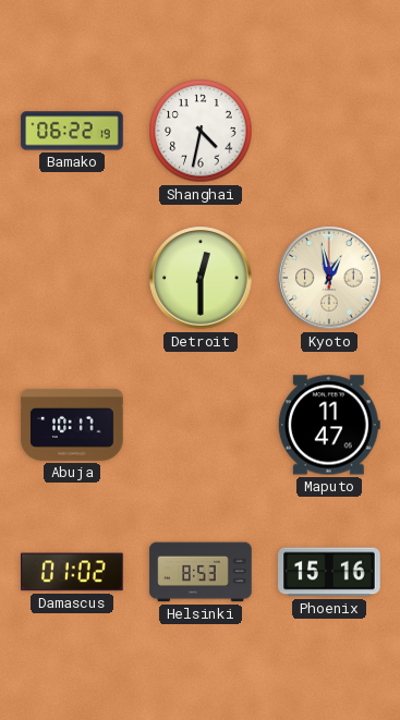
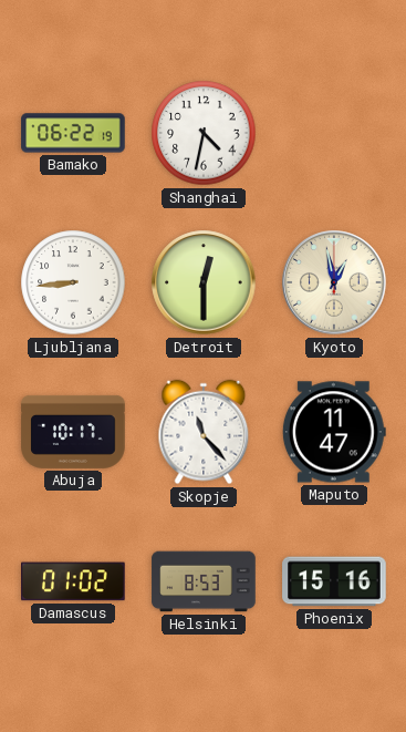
Ljubljana: none -> 8:44 (73, 282)
Skopje: none -> 11:23 (204, 432)
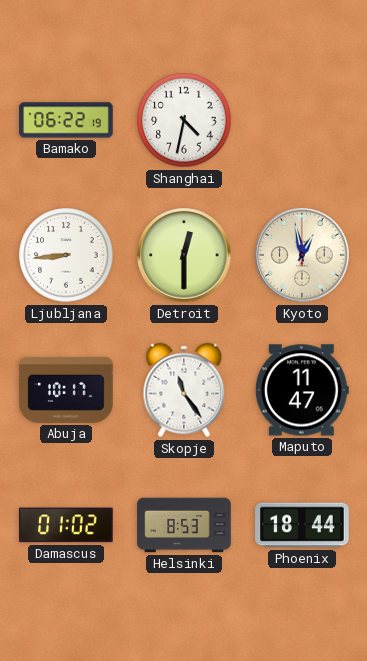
Skopje: 11:23 -> 11:24 (184, 390)
Phoenix: 15:16 -> 18:44 (302, 525)
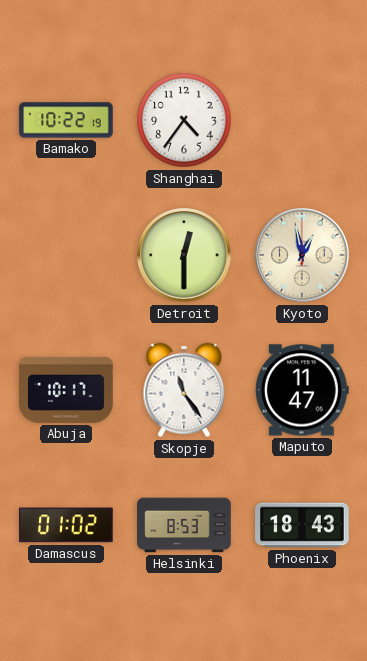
Bamako: 06:22 -> 10:22 (66, 120)
Shanghai: 4:32 -> 4:36 (184, 120)
Ljubljana: 8:44 -> none (66, 255)
Phoenix: 18:44 -> 18:43 (302, 525)
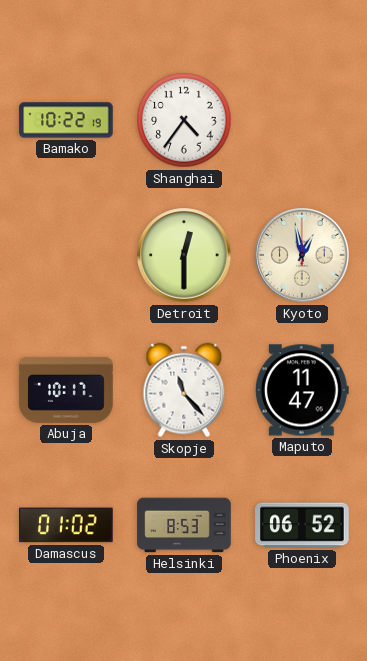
Skopje: 11:24 -> 11:23 (184, 390)
Phoenix: 18:43 -> 06:52 (302, 525)
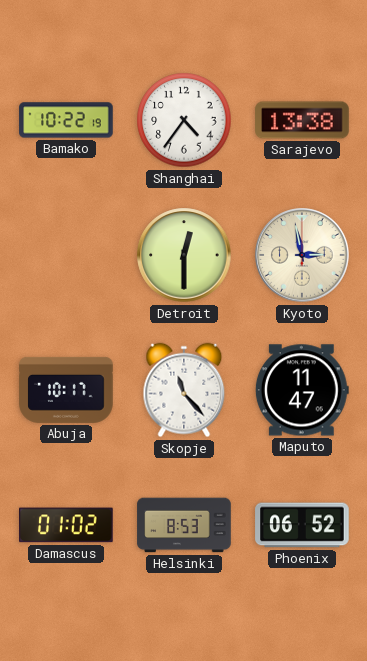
Sarajevo: none -> 13:38 (302, 120)
Kyoto: 12:58 -> 2:58 (302, 255)
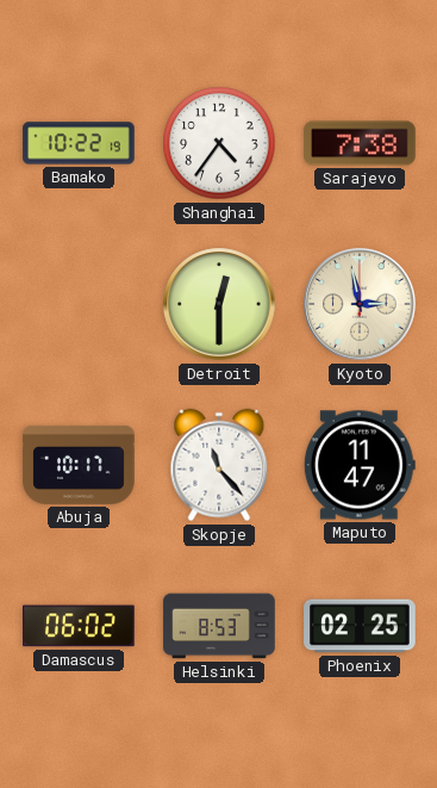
Sarajevo: 13:38 -> 7:38 (360, 143)
Damascus: 01:02 -> 06:02 (79, 626)
Phoenix: 06:52 -> 02:25 (360, 626)
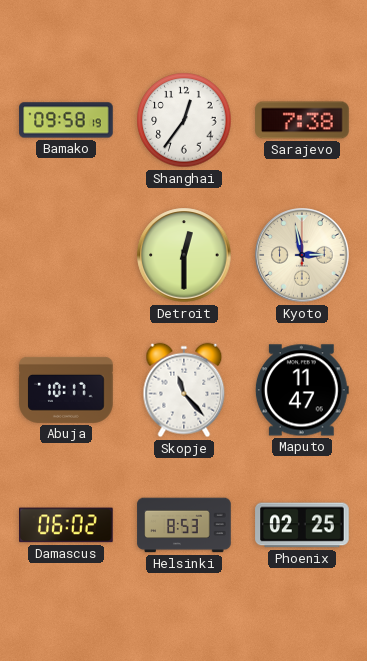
Bamako: 10:22 -> 09:58 (66, 120)
Shanghai: 4:36 -> 12:36 (184, 120)
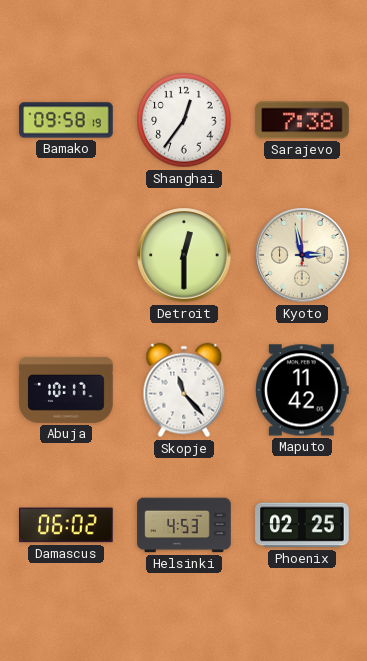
Maputo: 11:47 -> 11:42 (302, 390)
Helsinki: 8:53 -> 4:53 (184, 525)
